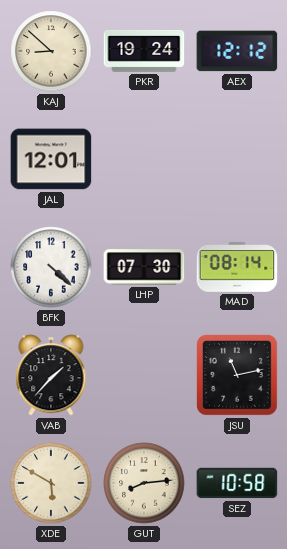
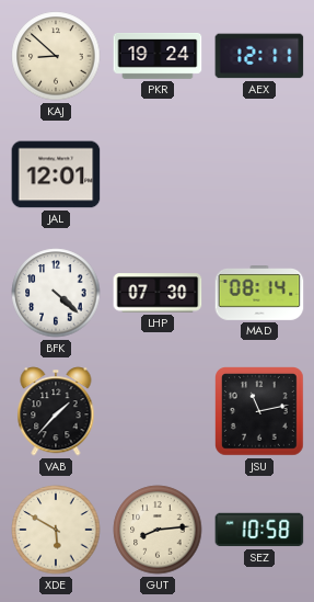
AEX: 12:12 -> 12:11 (259, 56)
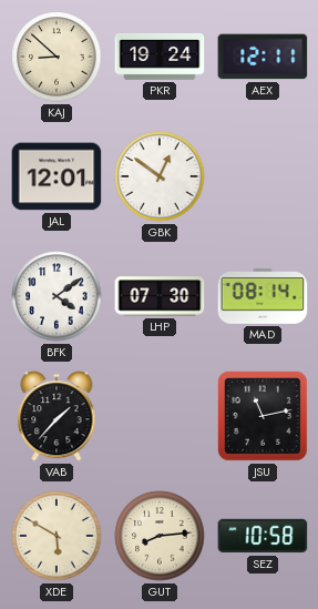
GBK: none -> 12:51 (160, 176)
BFK: 4:22 -> 4:09 (57, 296)
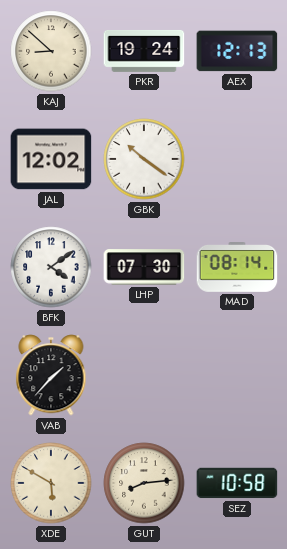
AEX: 12:11 -> 12:13 (237, 51)
JAL: 12:01 -> 12:02 (51, 159)
GBK: 12:51 -> 10:21 (144, 159)
JSU: 11:13 -> none (263, 416)
